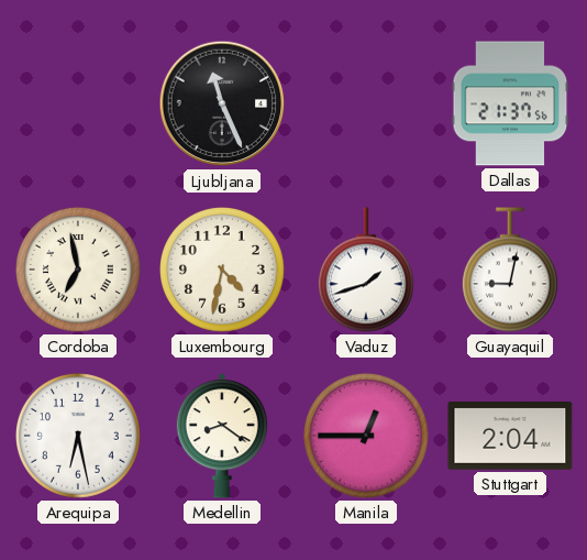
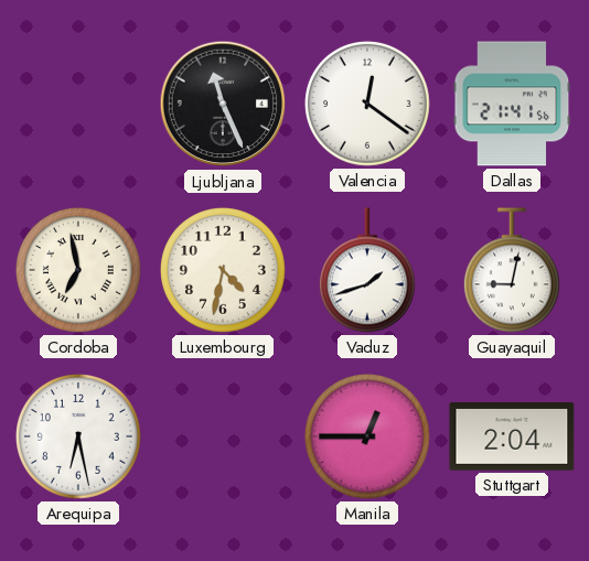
Valencia: none -> 12:21 (367, 104)
Dallas: 21:37 -> 21:41 (512, 104)
Medellin: 8:21 -> none (222, 436)
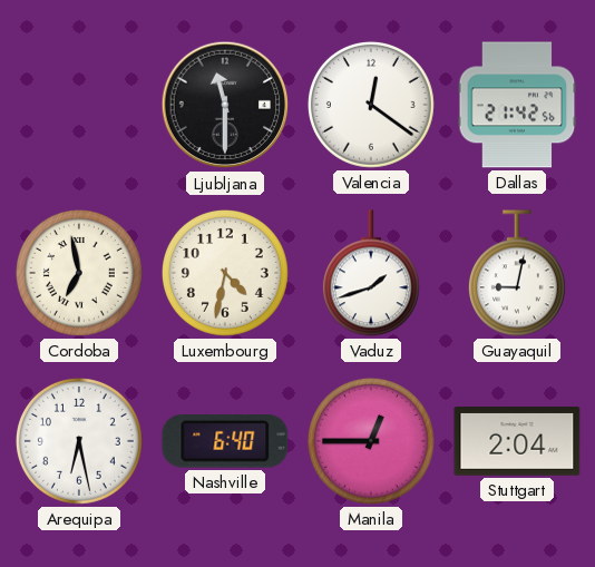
Ljubljana: 11:26 -> 11:30 (225, 105)
Dallas: 21:41 -> 21:42 (517, 105)
Nashville: none -> 6:40 (225, 441)
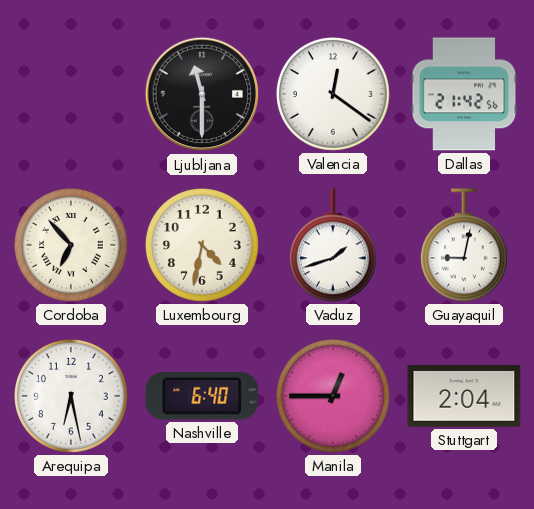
Cordoba: 6:58 -> 6:53 (71, 245)
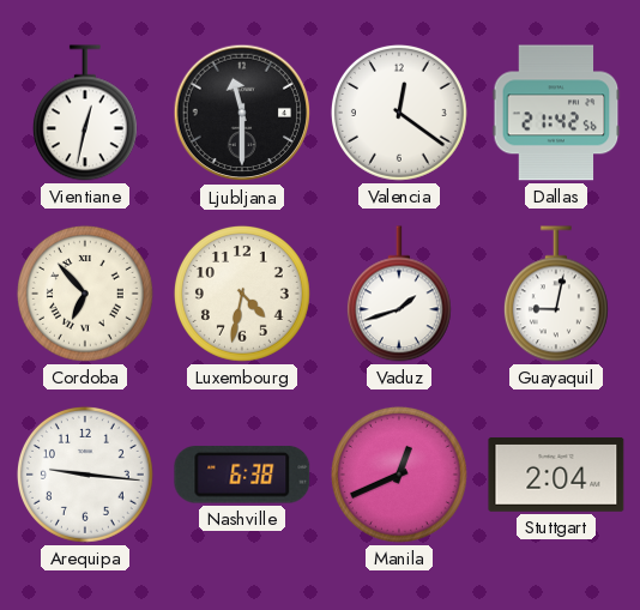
Vientiane: none -> 12:32 (85, 113)
Arequipa: 6:28 -> 9:16 (85, 475)
Nashville: 6:40 -> 6:38 (242, 475)
Manila: 12:45 -> 12:41 (399, 475)
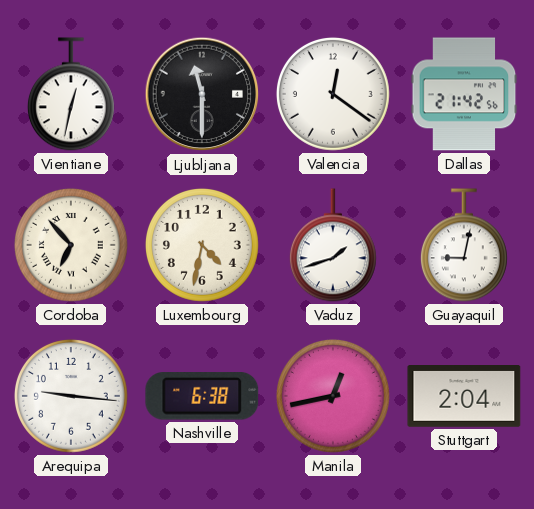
Manila: 12:41 -> 12:43 (333, 396)
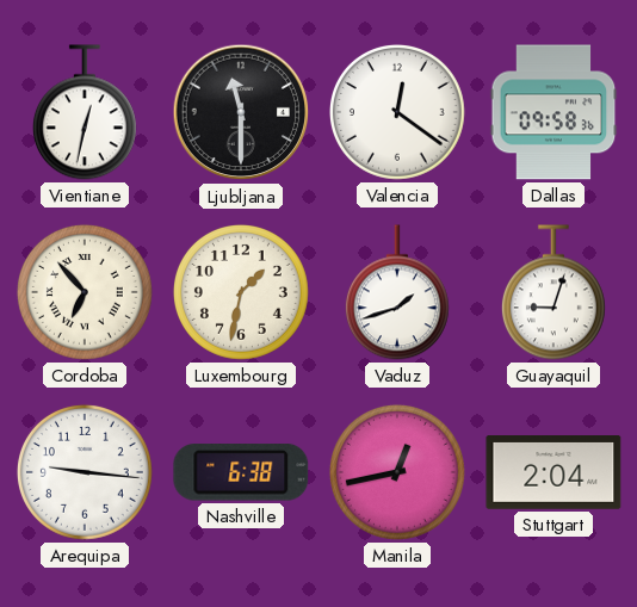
Dallas: 21:42 -> 09:58 (553, 112)
Luxembourg: 4:32 -> 1:32 (241, 292)
Guayaquil: 9:02 -> 9:03 (553, 292)
